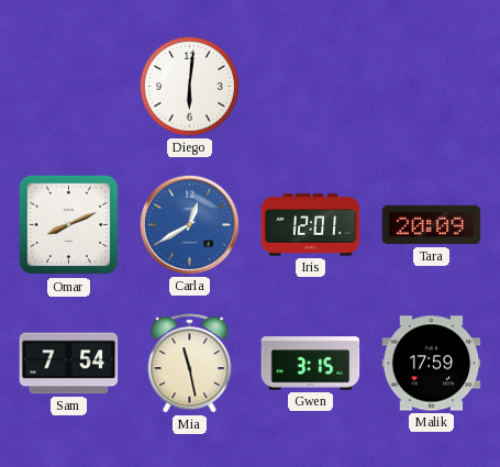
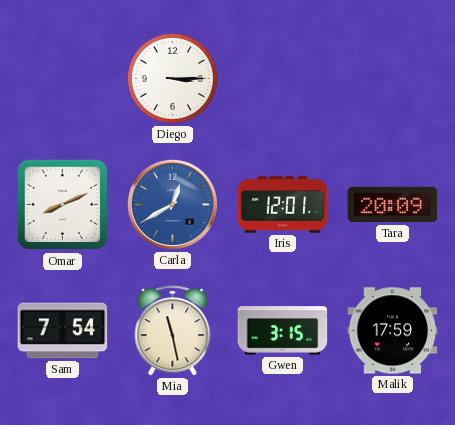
Diego: 6:01 -> 3:15 (172, 78)
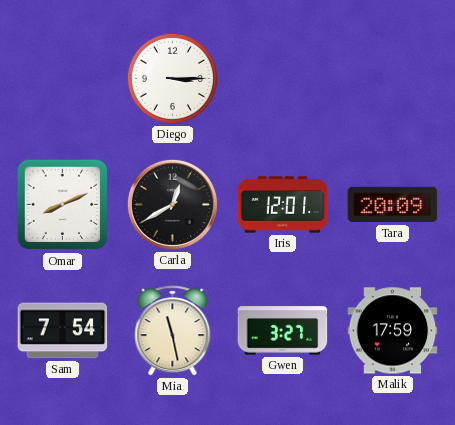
Carla dial: blue -> black (172, 204)
Gwen: 3:15 -> 3:27 (283, 331)
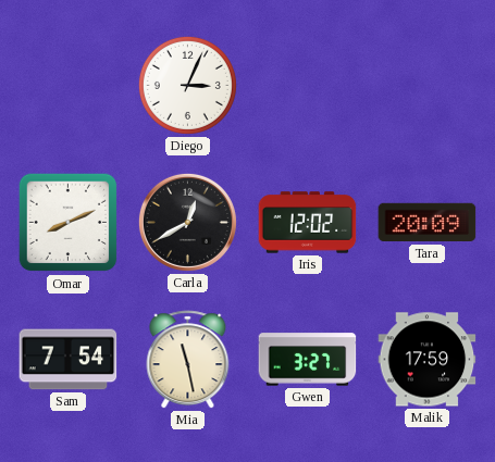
Diego: 3:15 -> 3:04 (187, 85)
Iris: 12:01 -> 12:02 (308, 223)
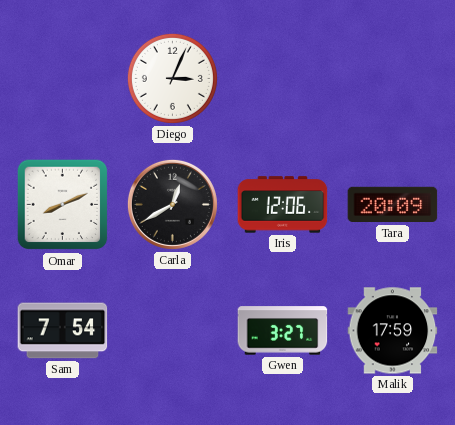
Iris: 12:02 -> 12:06 (283, 205)
Mia: 11:28 -> none (188, 360)
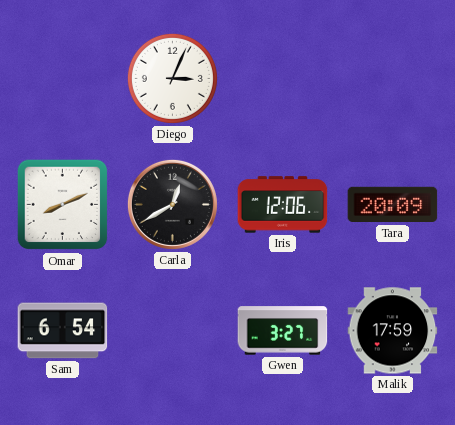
Sam: 7:54 -> 6:54 (63, 331)
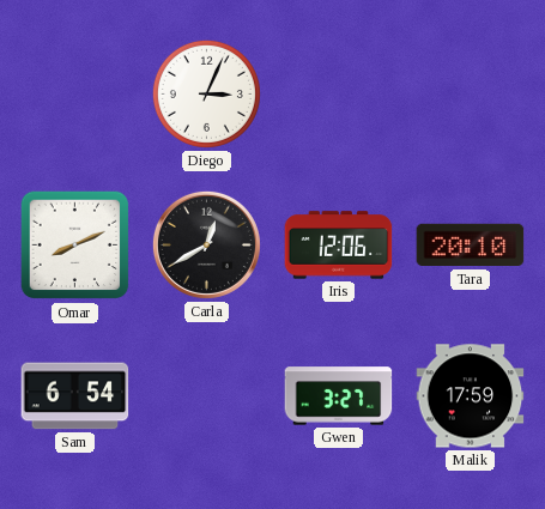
Tara: 20:09 -> 20:10 (471, 246)
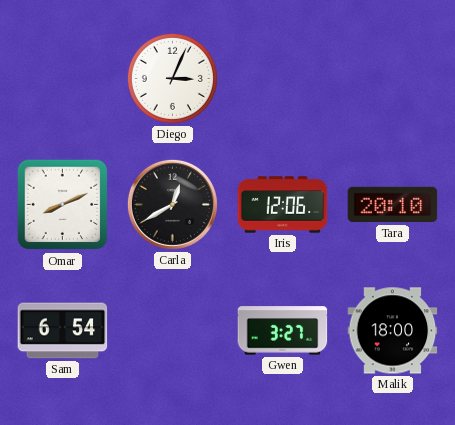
Malik: 17:59 -> 18:00 (393, 331)
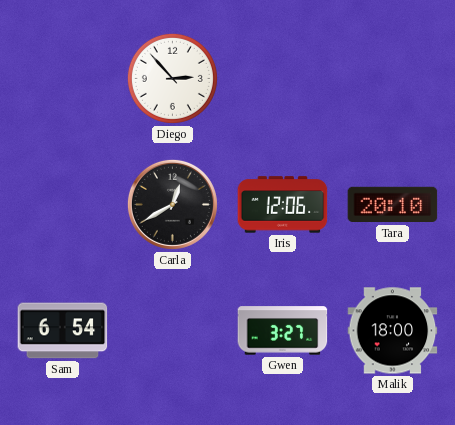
Diego: 3:04 -> 2:53 (172, 78)
Omar: 8:11 -> none (63, 205)
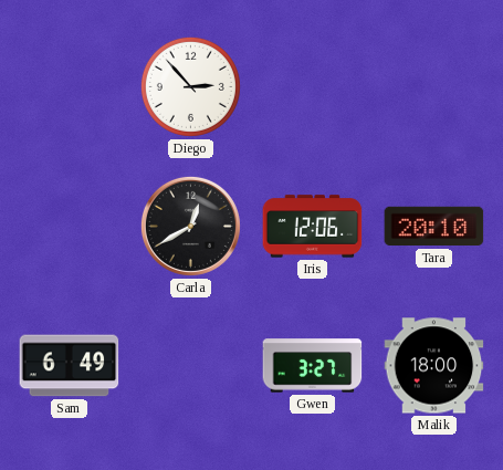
Sam: 6:54 -> 6:49 (70, 366)
